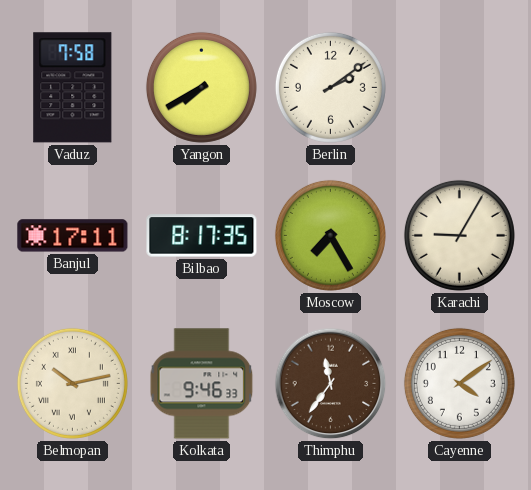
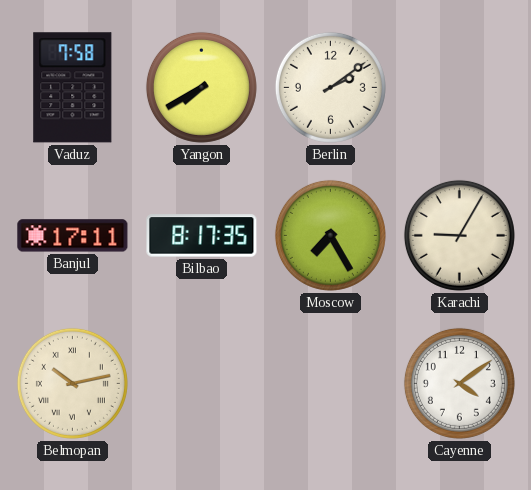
Kolkata: 9:46 -> none (202, 384)
Thimphu: 11:36 -> none (331, 384)
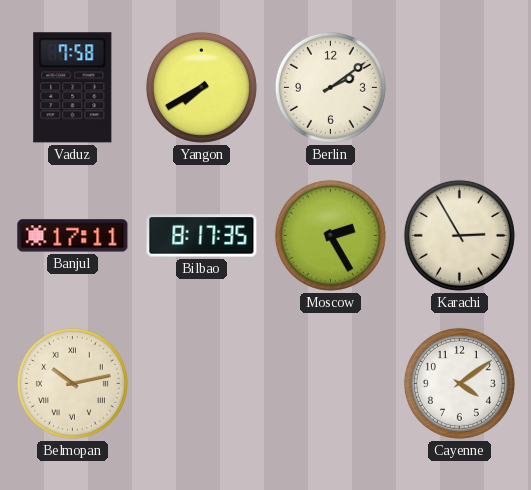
Moscow: 7:25 -> 2:25 (330, 235)
Karachi: 9:05 -> 2:55 (459, 235)
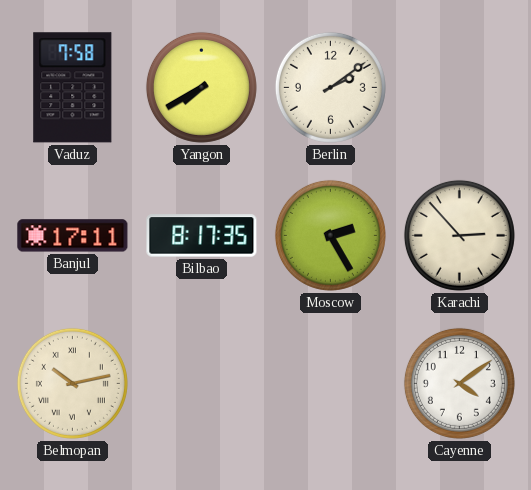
Karachi: 2:55 -> 2:53 (459, 235)
